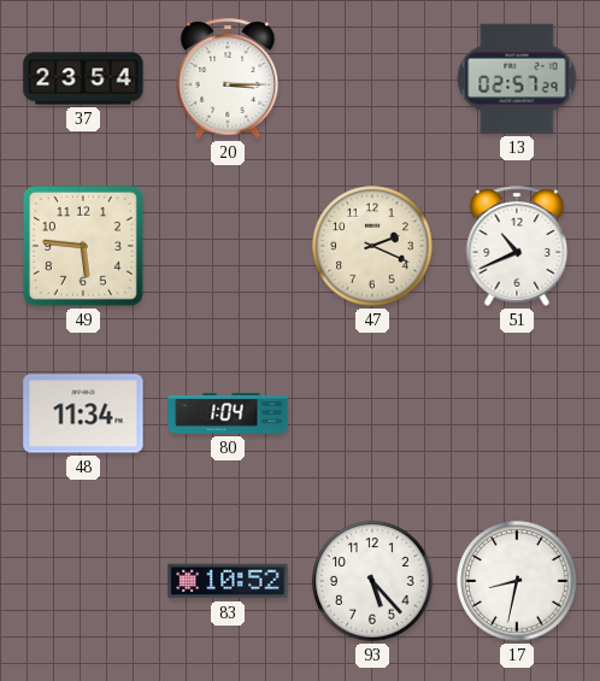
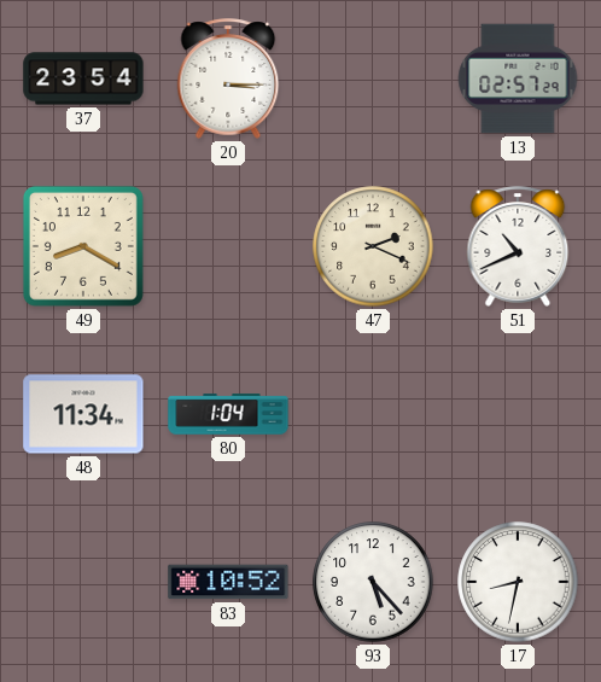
49: 5:46 -> 8:20 (83, 246)
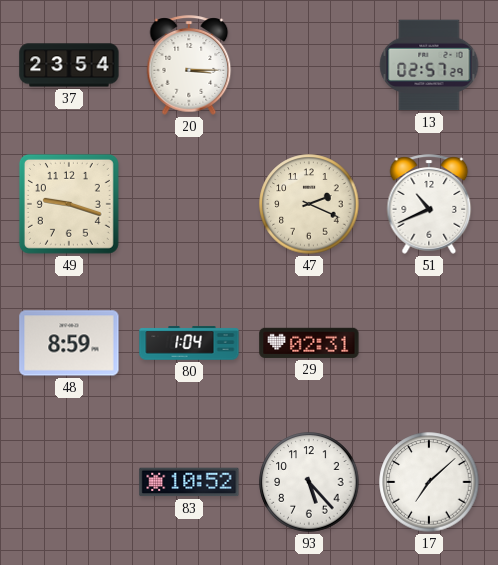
49: 8:20 -> 9:18 (69, 204)
48: 11:34 -> 8:59 (69, 343)
29: none -> 02:31 (309, 343)
17: 8:32 -> 7:08 (429, 482)
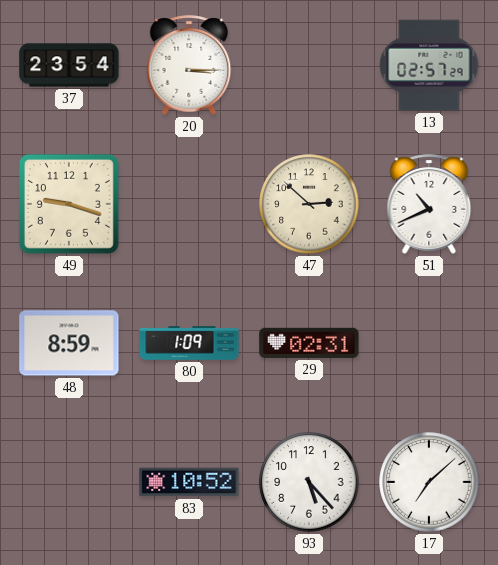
47: 2:19 -> 2:52 (309, 204)
80: 1:04 -> 1:09 (189, 343)
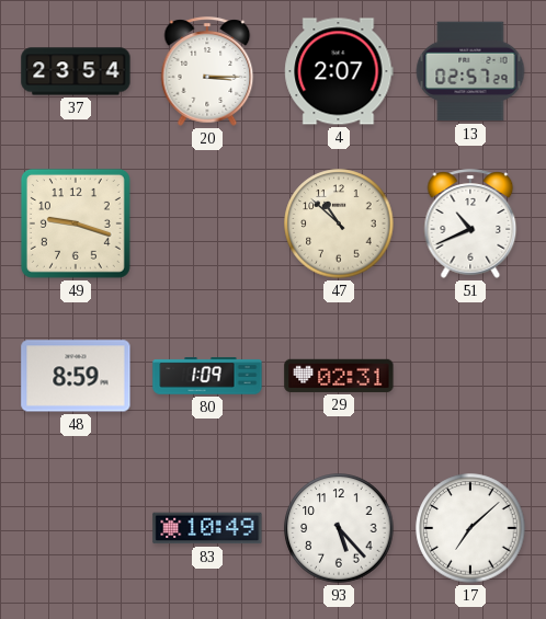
4: none -> 2:07 (339, 71)
47: 2:52 -> 10:52 (339, 223)
83: 10:52 -> 10:49 (207, 528)
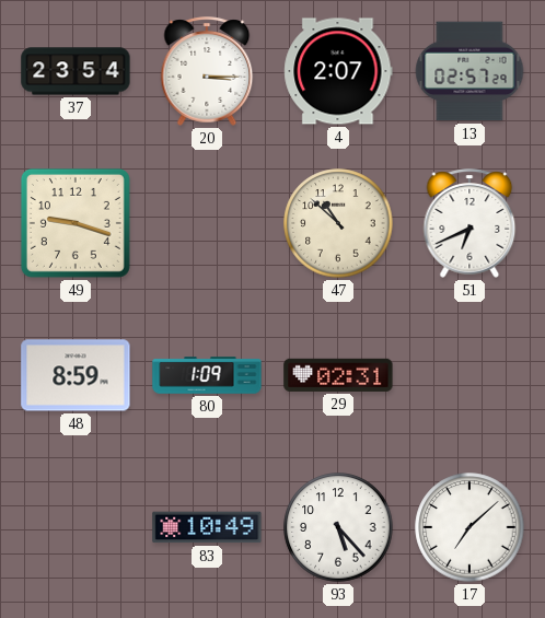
51: 10:41 -> 6:41 (469, 223)
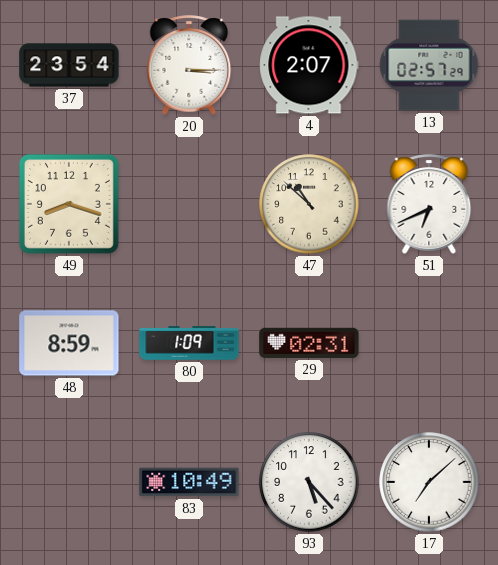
49: 9:18 -> 8:18 (69, 204)
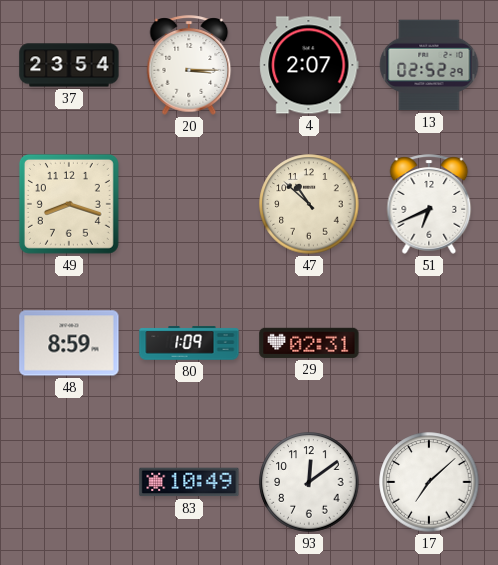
13: 02:57 -> 02:52 (429, 65)
93: 5:23 -> 12:09 (309, 482)
